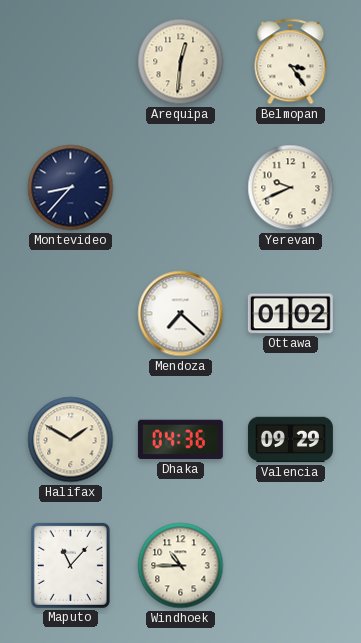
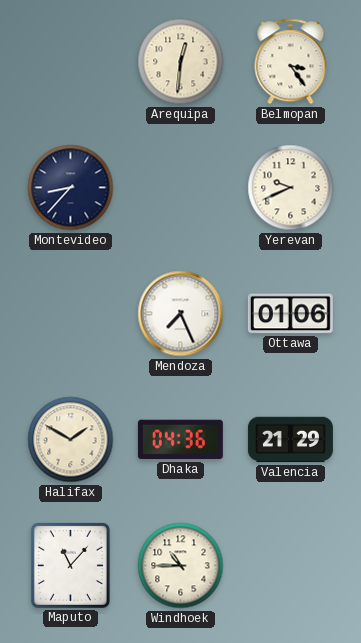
Mendoza: 7:22 -> 7:26 (181, 314)
Ottawa: 01:02 -> 01:06 (290, 314)
Valencia: 09:29 -> 21:29 (290, 440)
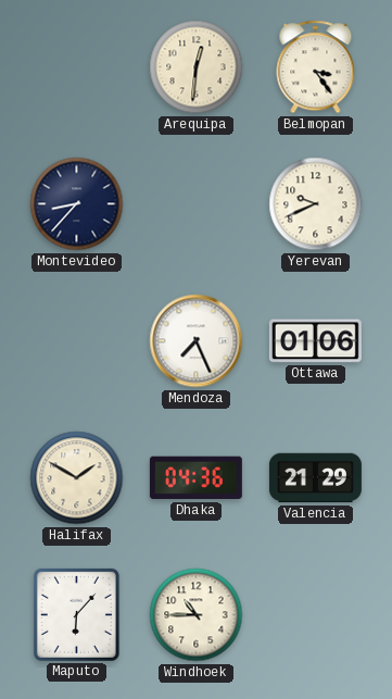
Maputo: 11:07 -> 6:07 (76, 614)
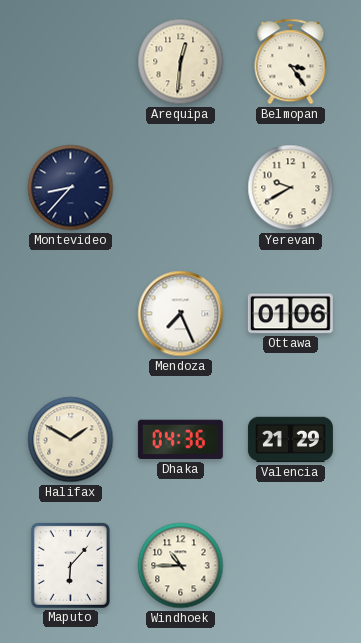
Yerevan: 9:41 -> 9:40 (291, 188)
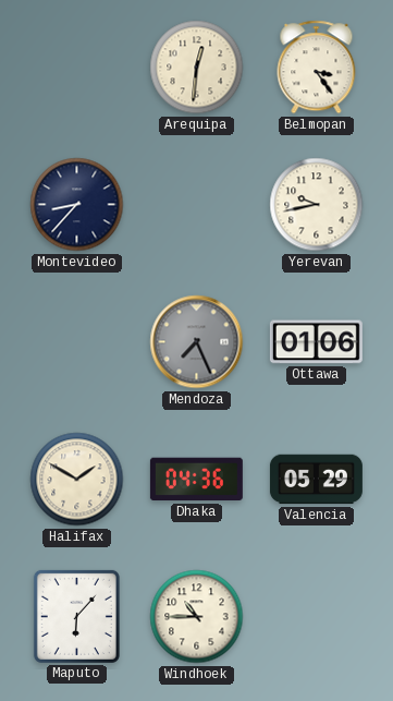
Yerevan: 9:40 -> 9:43 (317, 205)
Mendoza dial: white -> grey (197, 342)
Valencia: 21:29 -> 05:29 (316, 480)
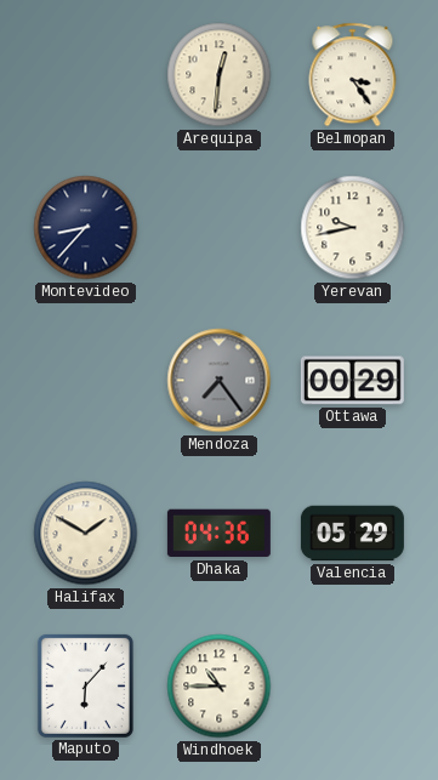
Mendoza: 7:26 -> 7:24 (220, 381)
Ottawa: 01:06 -> 00:29 (352, 381)
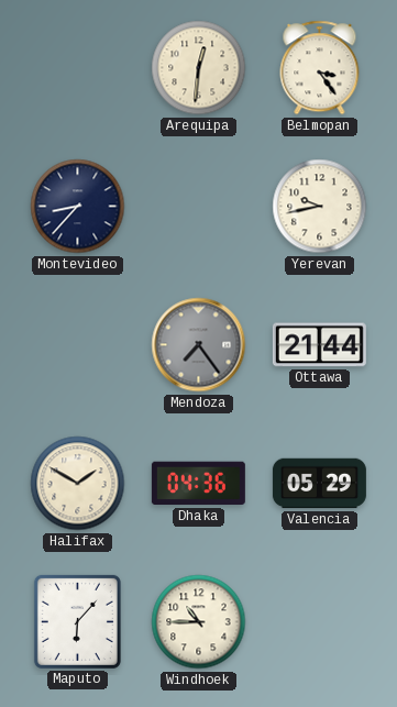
Ottawa: 00:29 -> 21:44 (319, 345)
